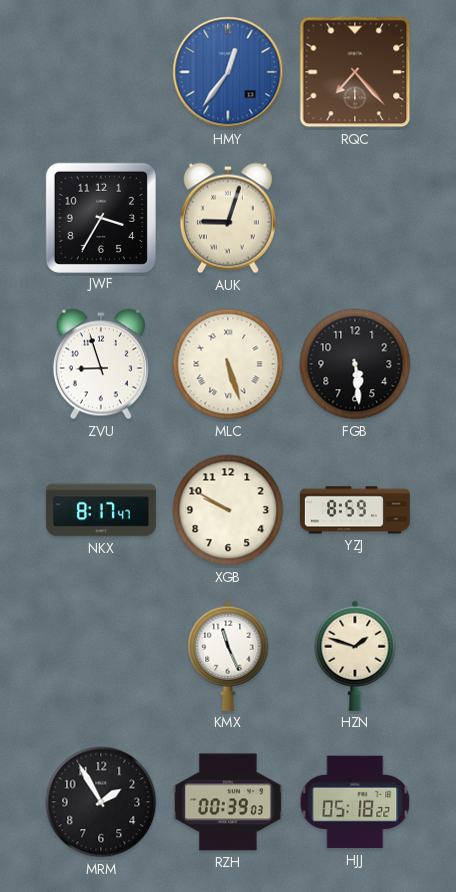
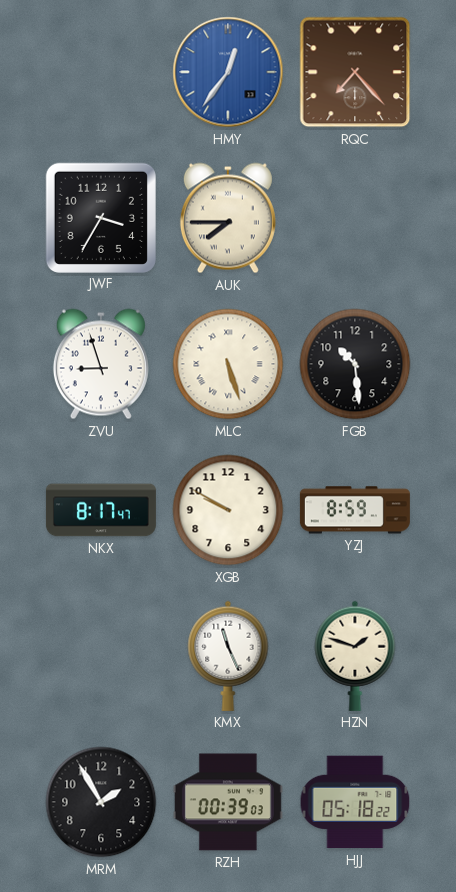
AUK: 9:03 -> 7:45 (228, 218)
FGB: 5:29 -> 10:29 (355, 364)
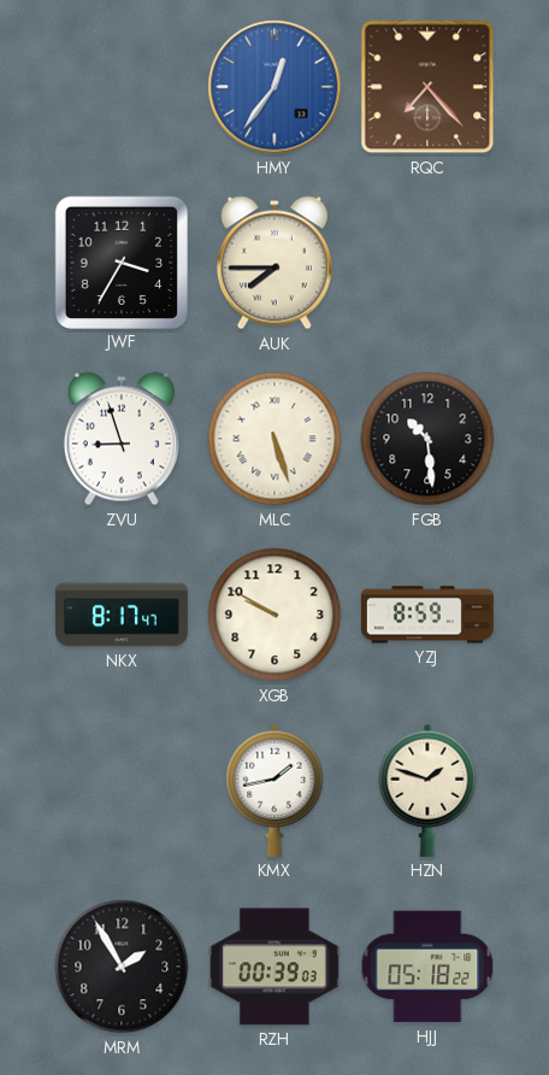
KMX: 11:26 -> 1:43 (274, 791)
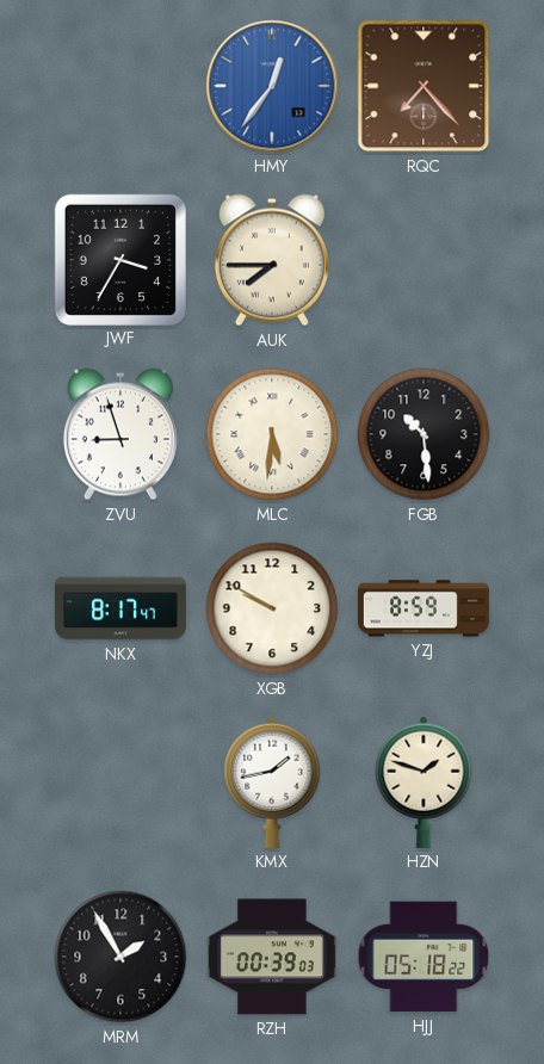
MLC: 5:27 -> 5:31 (272, 434)
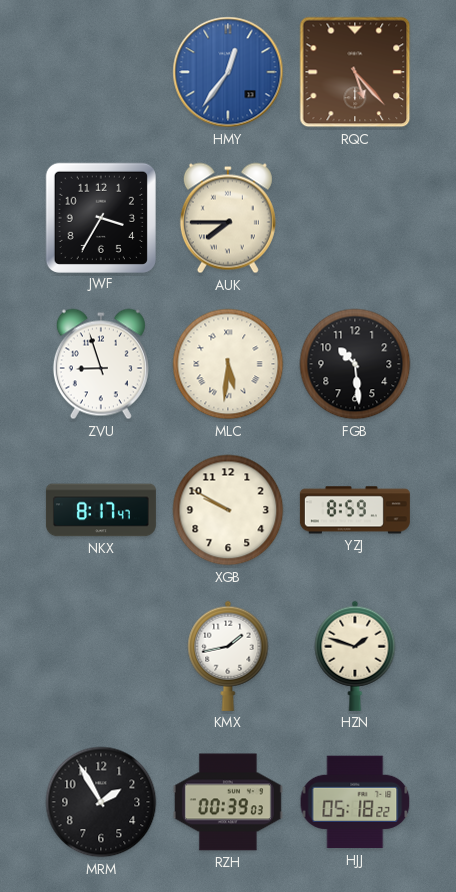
RQC: 7:23 -> 5:23 (355, 72)
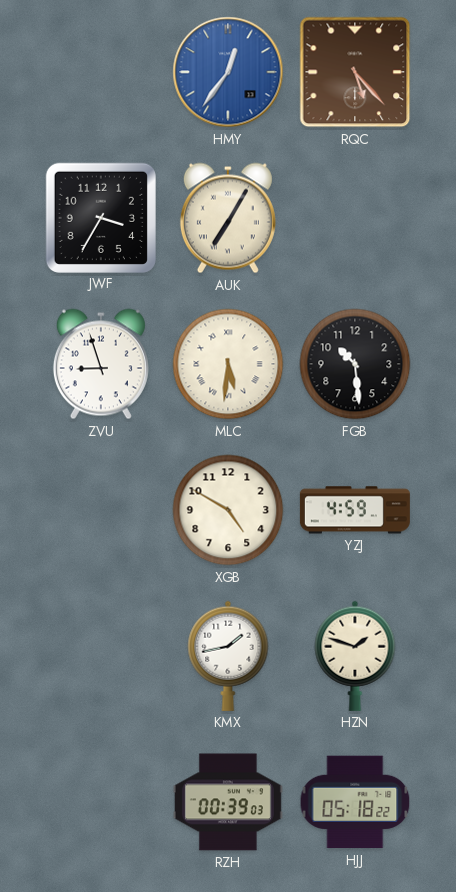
AUK: 7:45 -> 7:05 (228, 218)
NKX: 8:17 -> none (101, 510)
XGB: 9:50 -> 4:50 (228, 510)
YZJ: 8:59 -> 4:59 (355, 510)
MRM: 1:55 -> none (101, 802)
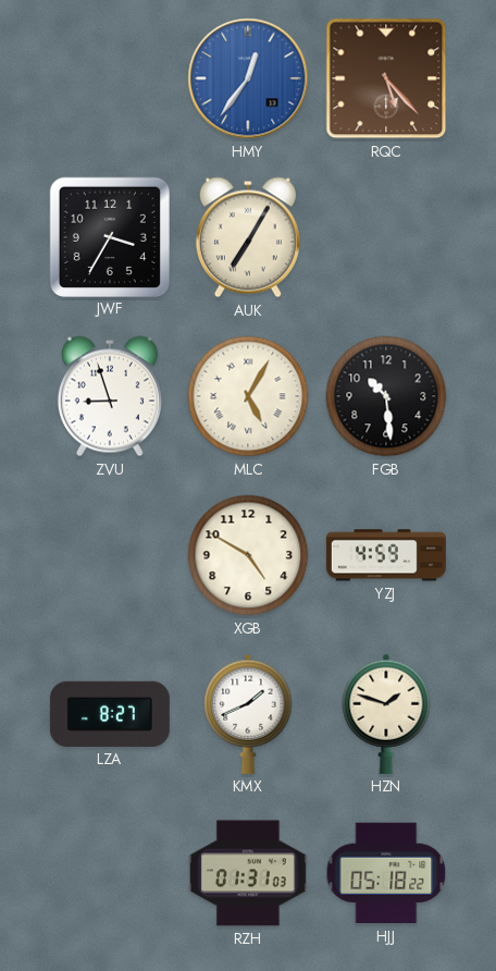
MLC: 5:31 -> 5:05 (248, 396)
LZA: none -> 8:27 (110, 714)
KMX: 1:43 -> 1:41 (248, 714)
RZH: 00:39 -> 01:31 (248, 873)
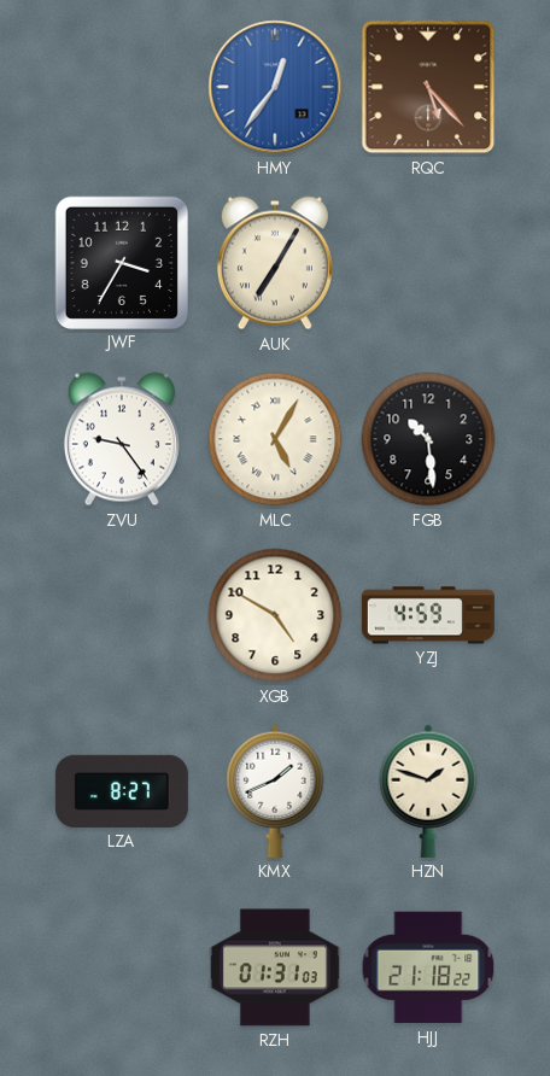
ZVU: 8:57 -> 9:24 (122, 439)
HJJ: 05:18 -> 21:18 (428, 967)
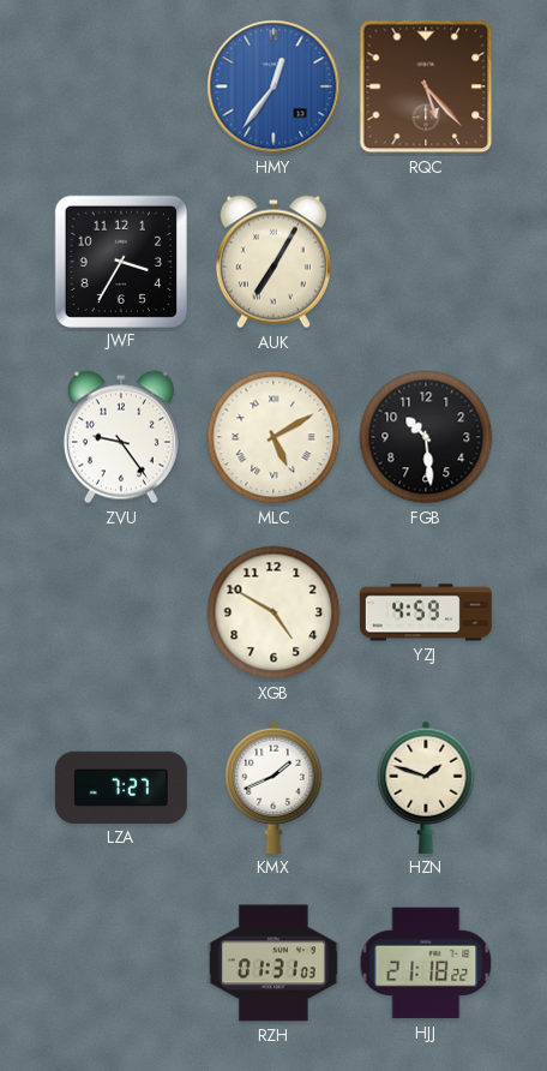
MLC: 5:05 -> 5:10 (273, 437)
LZA: 8:27 -> 7:27 (121, 788)
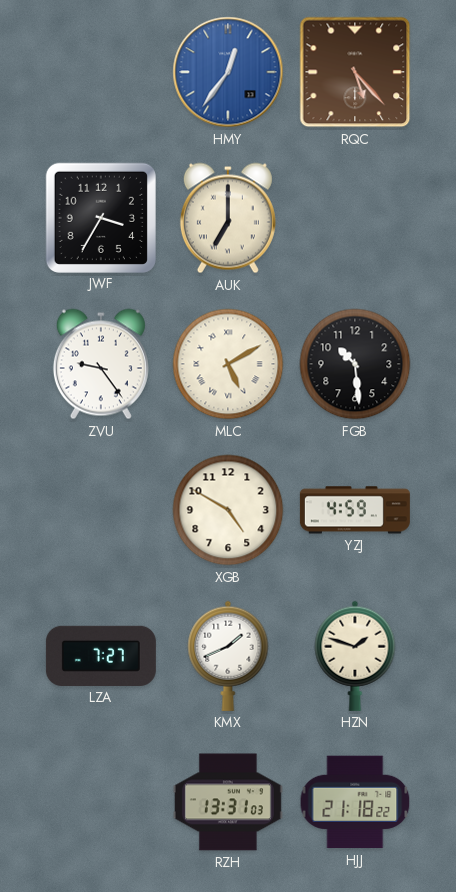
AUK: 7:05 -> 7:00 (228, 218)
RZH: 01:31 -> 13:31 (228, 802)
